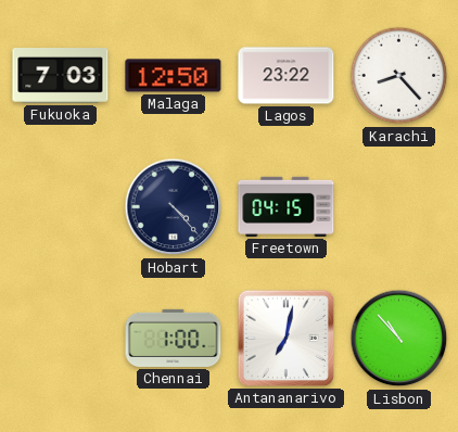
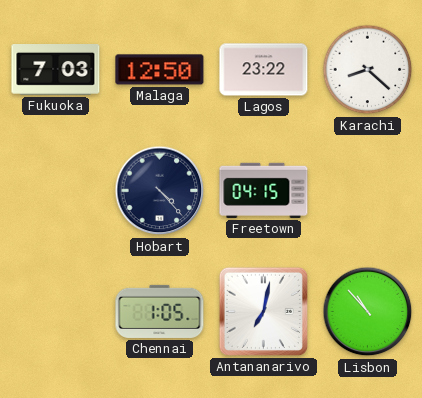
Karachi: 8:23 -> 8:22 (368, 70)
Chennai: 1:00 -> 1:05 (160, 311)
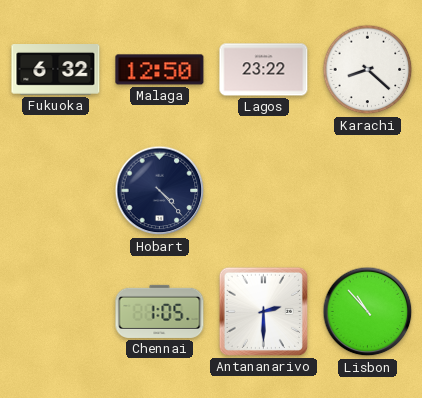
Fukuoka: 7:03 -> 6:32 (56, 70)
Freetown: 04:15 -> none (264, 190)
Antananarivo: 7:02 -> 2:30 (263, 311)
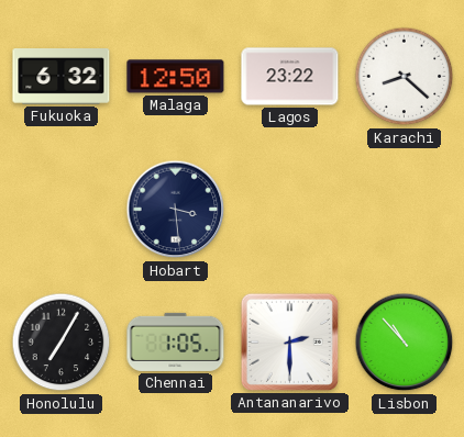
Hobart: 4:23 -> 3:29 (176, 210)
Honolulu: none -> 7:05 (62, 343)
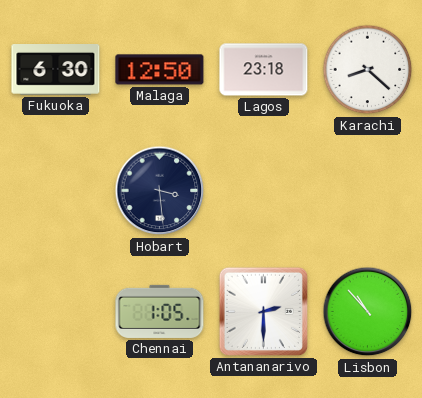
Fukuoka: 6:32 -> 6:30 (56, 70)
Lagos: 23:22 -> 23:18 (264, 70)
Honolulu: 7:05 -> none (62, 343)
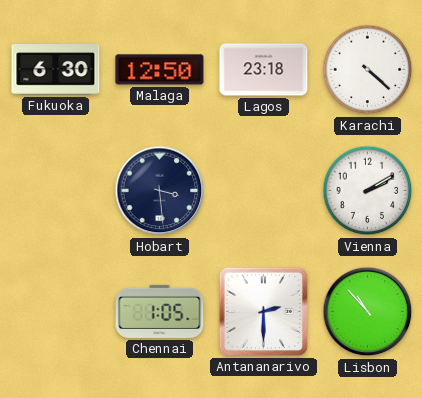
Karachi: 8:22 -> 4:22 (368, 70)
Vienna: none -> 2:10 (368, 191)
